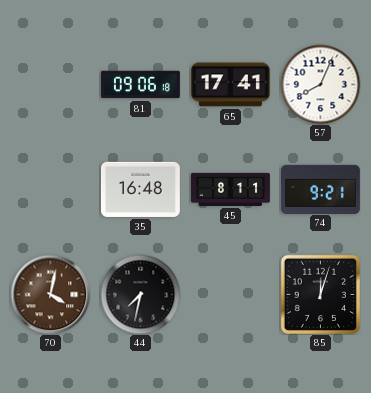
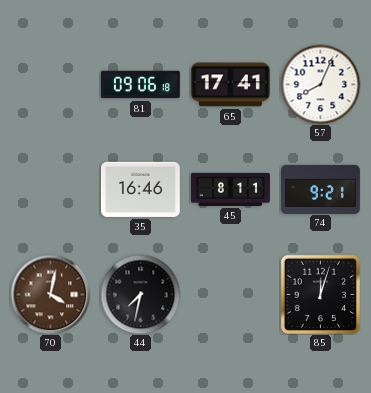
35: 16:48 -> 16:46 (140, 189)
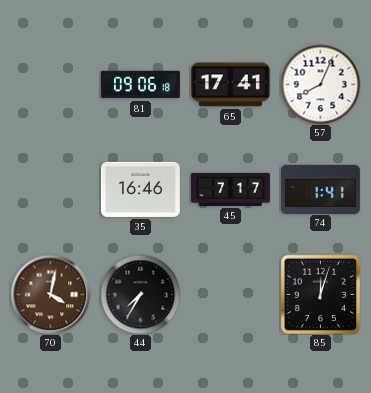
45: 8:11 -> 7:17 (231, 189)
74: 9:21 -> 1:41 (321, 189)
44: 7:32 -> 7:35 (140, 294)
